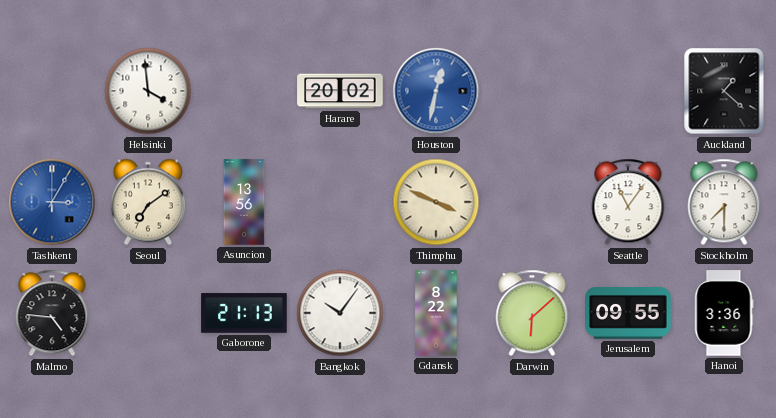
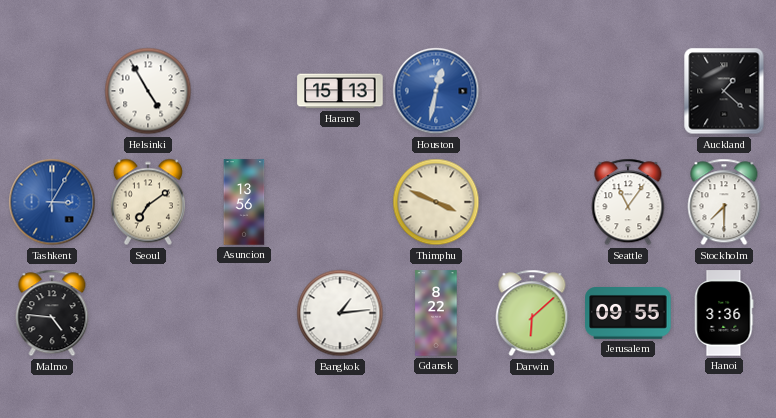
Helsinki: 3:59 -> 4:55 (148, 91)
Harare: 20:02 -> 15:13 (340, 91)
Gaborone: 21:13 -> none (244, 313)
Bangkok: 10:06 -> 1:14 (340, 313)
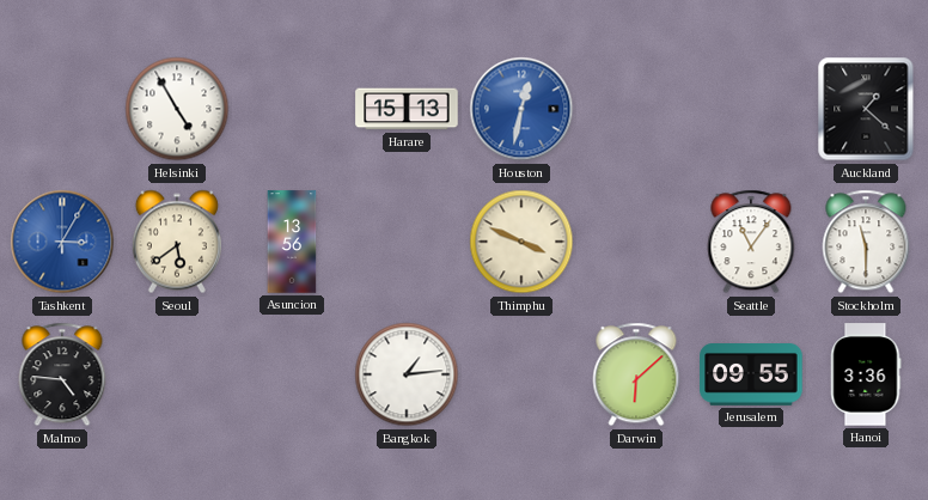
Seoul: 7:09 -> 5:39 (177, 242)
Stockholm: 7:30 -> 11:30 (866, 242)
Gdansk: 8:22 -> none (436, 313)
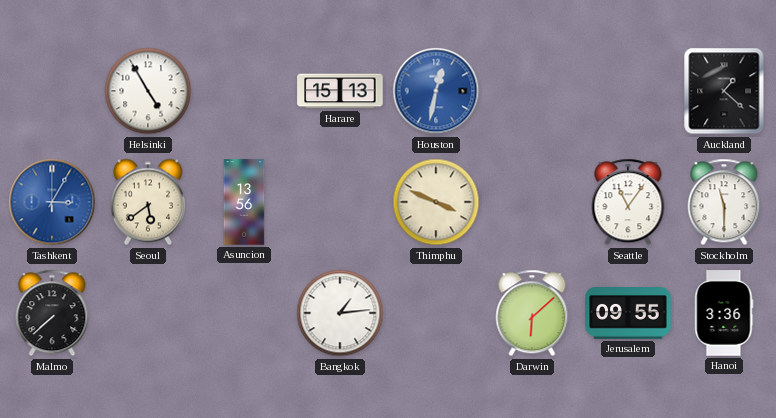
Malmo: 4:46 -> 7:38 (52, 313)
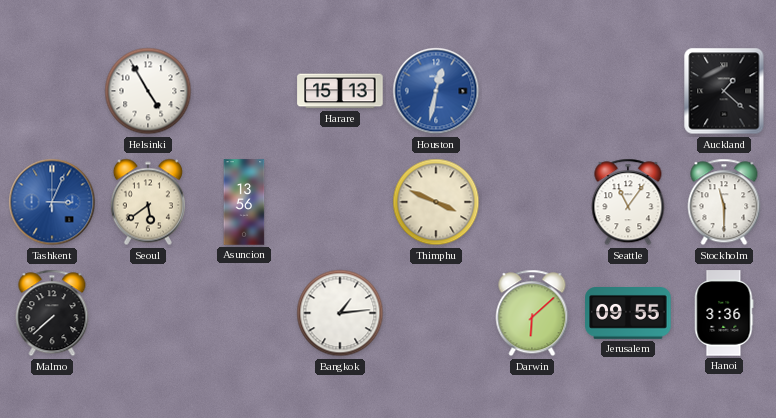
Tashkent: 3:05 -> 3:04 (52, 202)
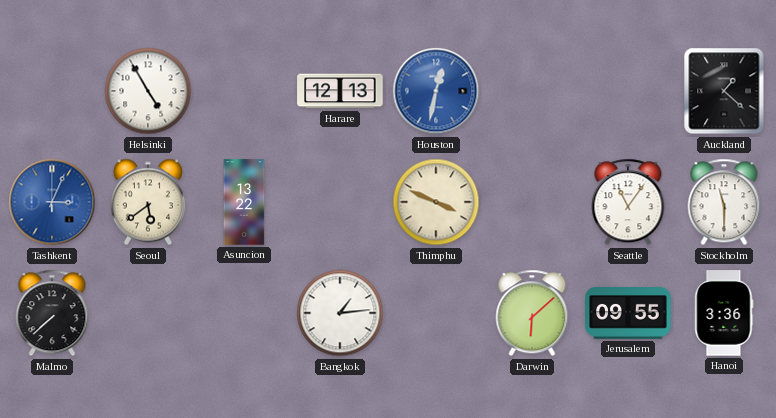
Harare: 15:13 -> 12:13 (340, 91)
Asuncion: 13:56 -> 13:22 (244, 202)
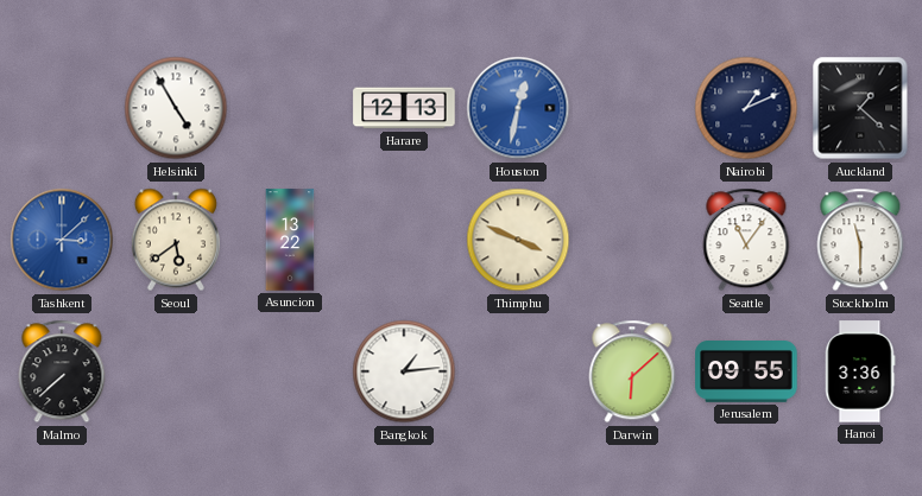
Nairobi: none -> 1:11 (746, 108)
Tashkent: 3:04 -> 3:08 (62, 240)
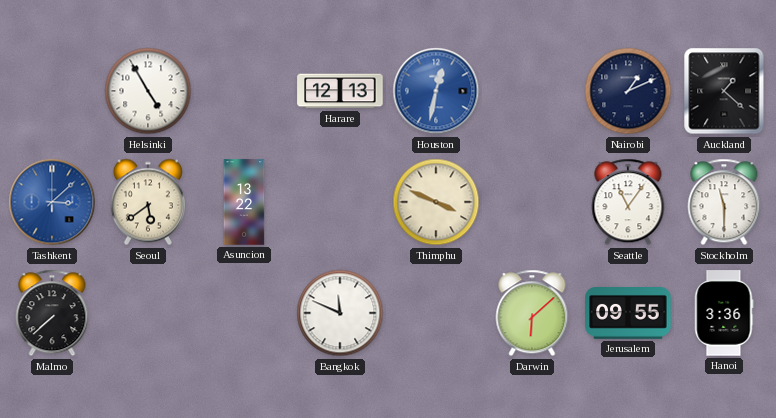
Bangkok: 1:14 -> 11:49 (340, 313)
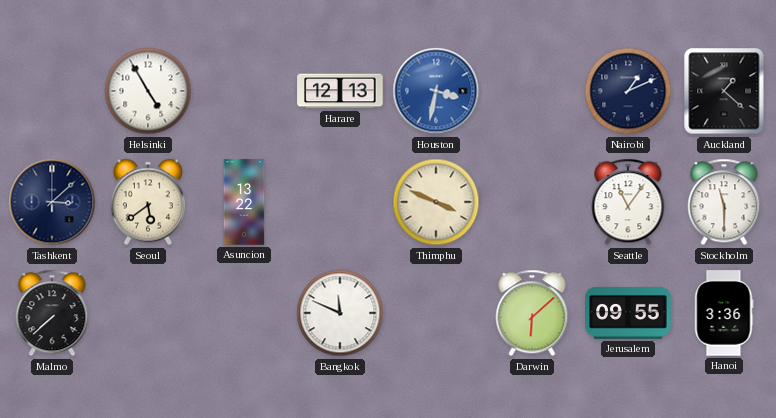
Houston: 12:32 -> 3:32 (436, 91)
Tashkent dial: blue -> navy (52, 202)
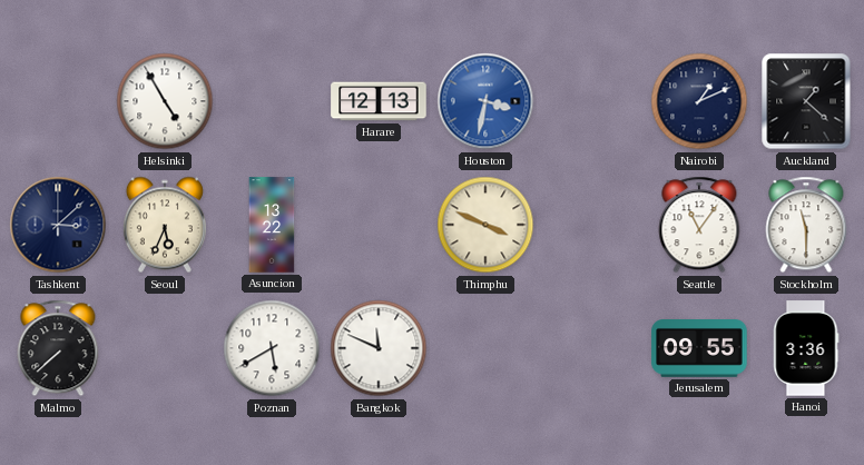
Seoul: 5:39 -> 5:34 (165, 225)
Poznan: none -> 5:40 (272, 348)
Darwin: 6:08 -> none (532, 313)
